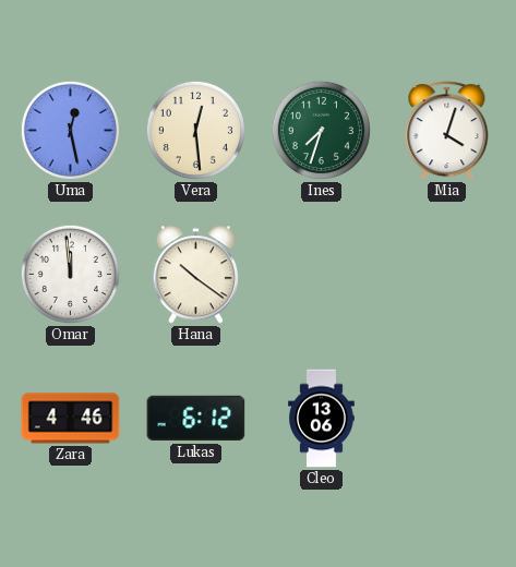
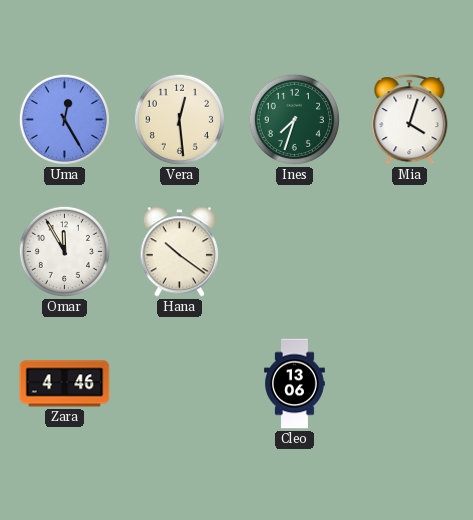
Uma: 12:28 -> 12:25 (64, 119)
Omar: 11:59 -> 11:55 (64, 251)
Lukas: 6:12 -> none (196, 419)
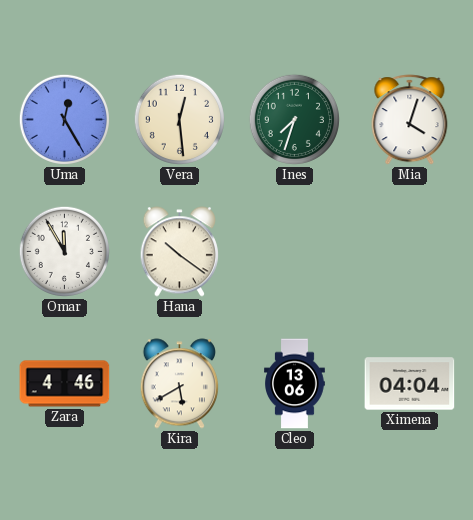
Kira: none -> 5:40 (179, 384)
Ximena: none -> 04:04 (410, 384)
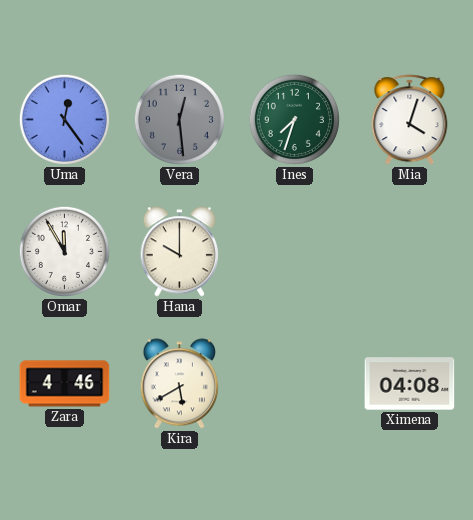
Uma: 12:25 -> 12:24 (64, 119)
Vera dial: cream -> grey (179, 119)
Hana: 10:21 -> 10:00 (179, 252)
Cleo: 13:06 -> none (295, 384)
Ximena: 04:04 -> 04:08 (410, 384)
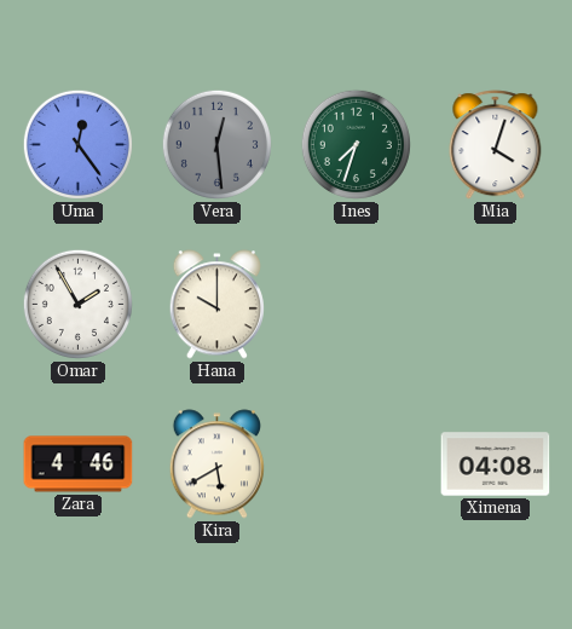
Omar: 11:55 -> 1:55 (77, 304)
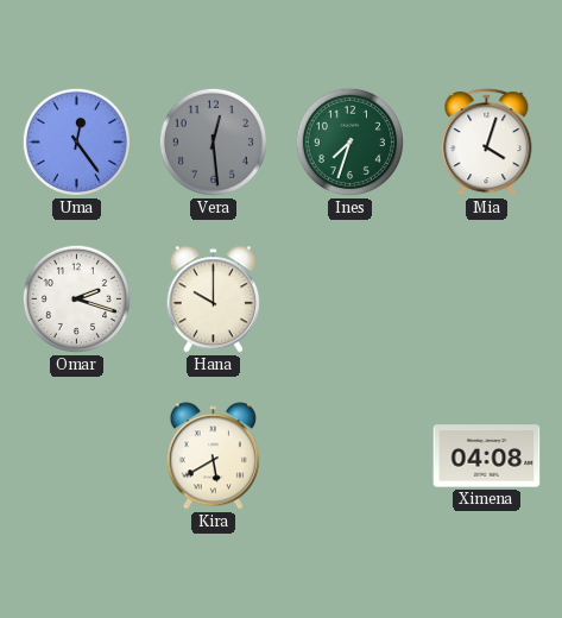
Omar: 1:55 -> 2:18 (76, 298)
Zara: 4:46 -> none (79, 464)
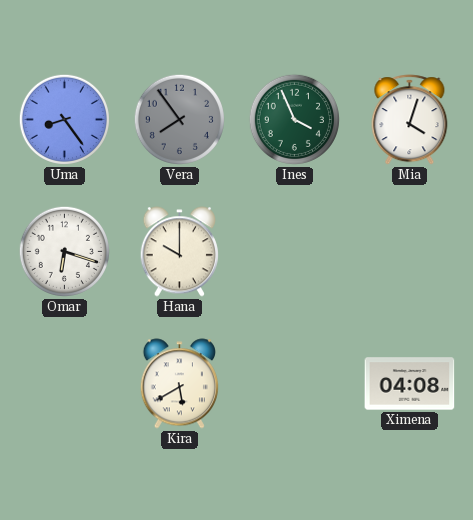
Uma: 12:24 -> 8:24 (64, 119)
Vera: 12:29 -> 7:54 (179, 119)
Ines: 7:33 -> 3:56 (294, 119)
Omar: 2:18 -> 6:18 (64, 251)
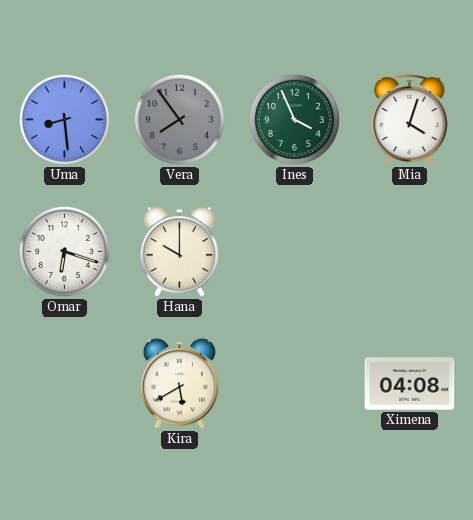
Uma: 8:24 -> 8:29 (64, 119)
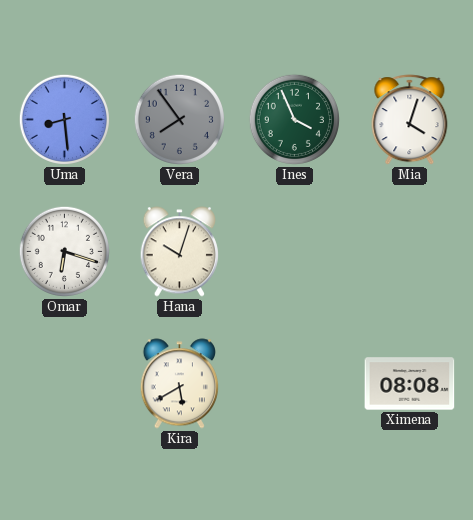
Hana: 10:00 -> 10:03 (179, 252)
Ximena: 04:08 -> 08:08 (410, 384)
